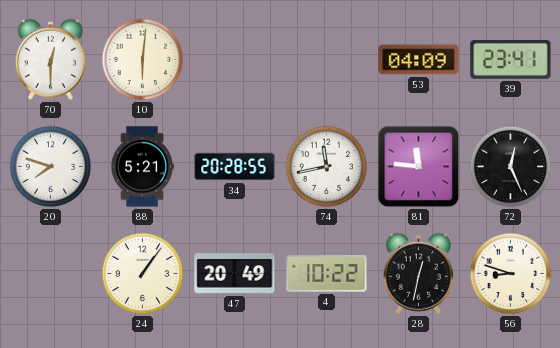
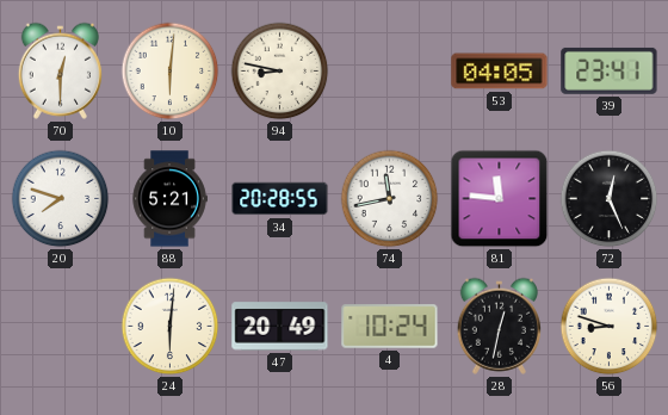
94: none -> 8:47 (280, 72)
53: 04:09 -> 04:05 (500, 72)
24: 1:06 -> 6:01 (171, 327)
4: 10:22 -> 10:24 (390, 327)
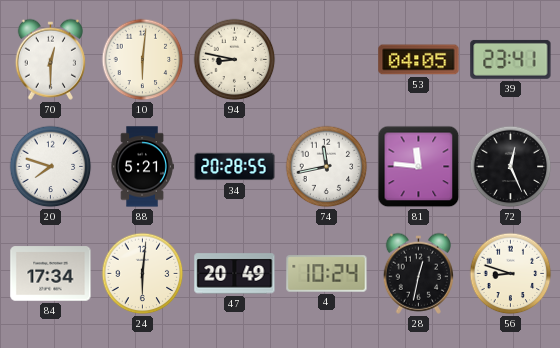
84: none -> 17:34 (51, 274)
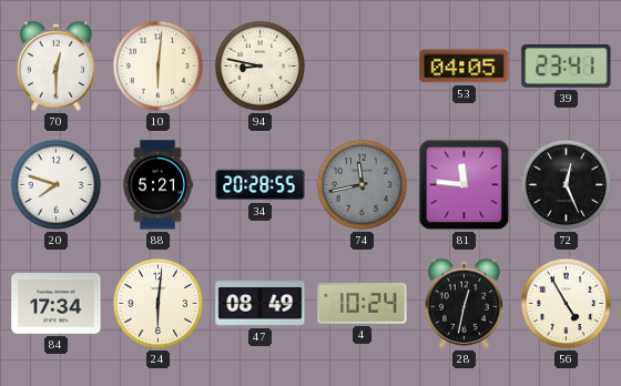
74 dial: white -> grey (363, 185)
47: 20:49 -> 08:49 (261, 304)
56: 8:48 -> 4:55 (567, 304)
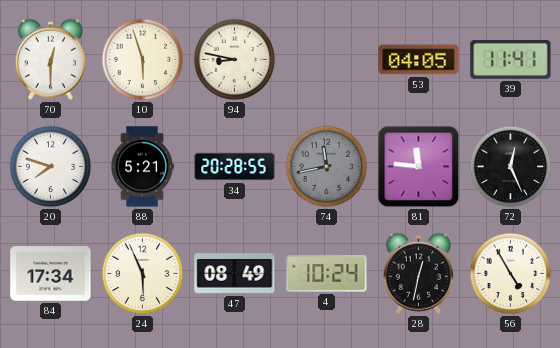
10: 6:01 -> 5:57 (143, 60)
39: 23:41 -> 11:41 (511, 59)
24: 6:01 -> 5:56 (143, 274)
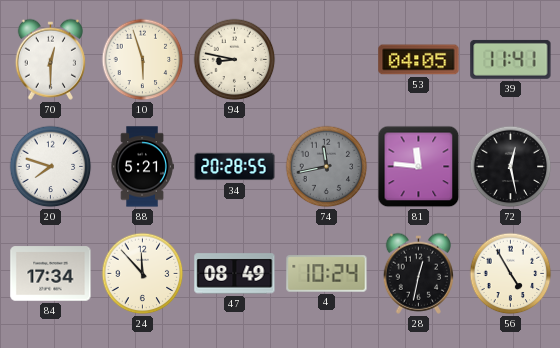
72: 12:26 -> 12:28 (511, 167)
24: 5:56 -> 11:53 (143, 274)
